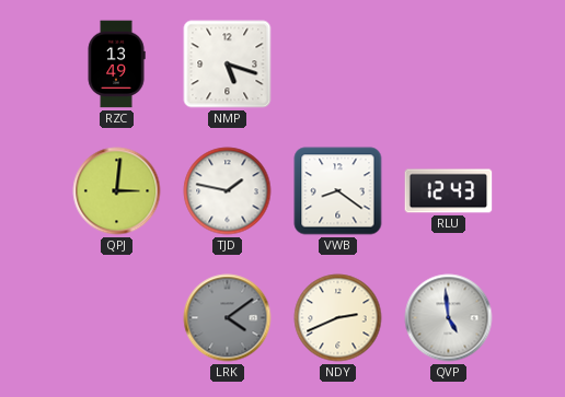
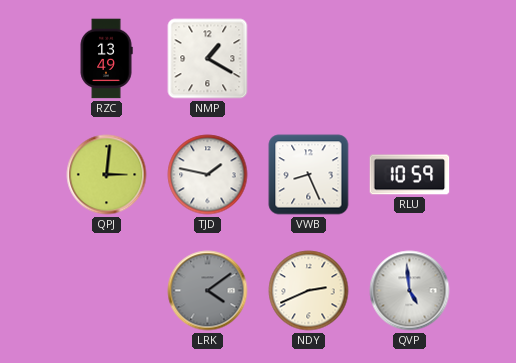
NMP: 5:18 -> 1:20 (208, 59)
VWB: 8:21 -> 8:26 (309, 175)
RLU: 12:43 -> 10:59 (410, 175)
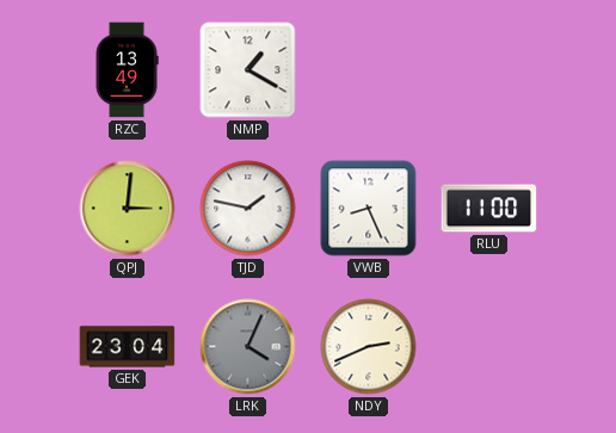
RLU: 10:59 -> 11:00 (489, 209)
GEK: none -> 23:04 (128, 347)
LRK: 4:09 -> 4:04 (248, 347)
QVP: 4:59 -> none (410, 291)
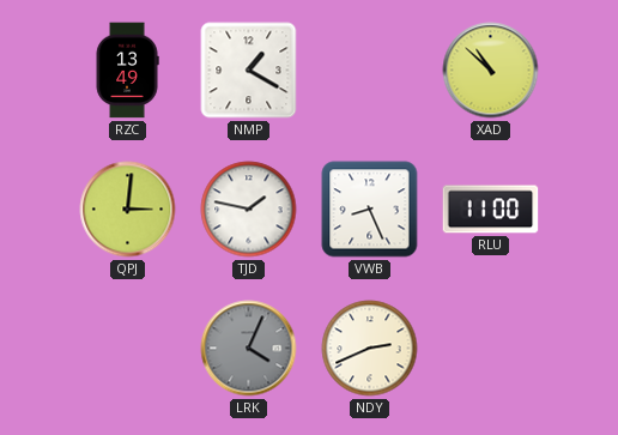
XAD: none -> 10:52 (491, 71)
GEK: 23:04 -> none (128, 347)
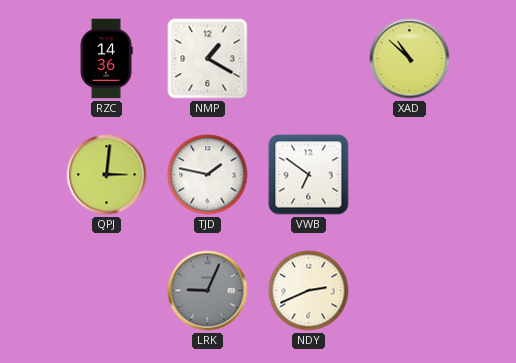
RZC: 13:49 -> 14:36 (106, 59)
VWB: 8:26 -> 6:51 (309, 175)
RLU: 11:00 -> none (491, 210)
LRK: 4:04 -> 9:04 (208, 291)
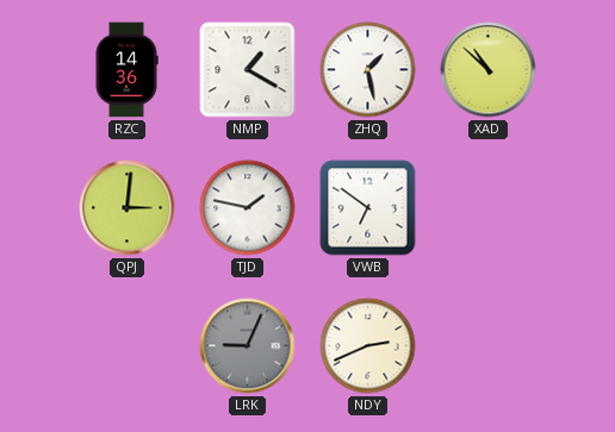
ZHQ: none -> 1:28 (368, 70)
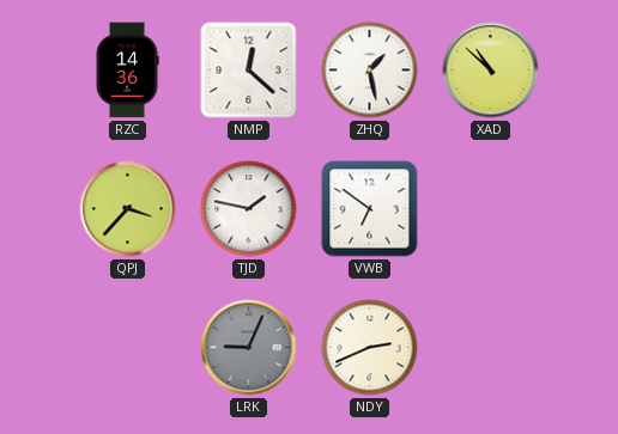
NMP: 1:20 -> 12:22 (249, 71)
QPJ: 3:01 -> 3:37 (128, 209)
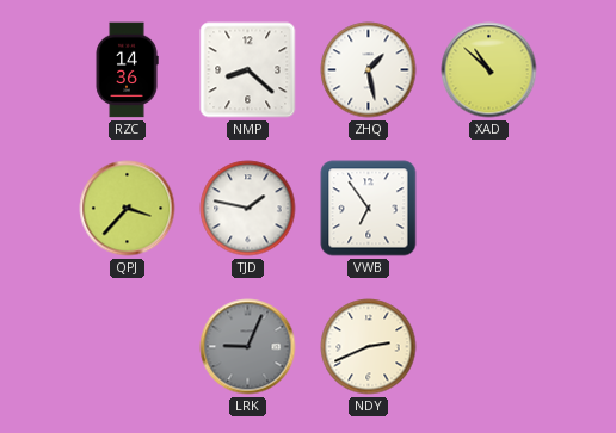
NMP: 12:22 -> 8:22 (248, 70)
VWB: 6:51 -> 6:54 (369, 209)
